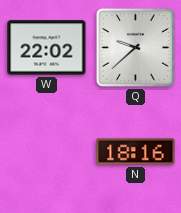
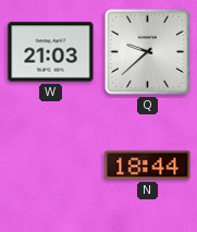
W: 22:02 -> 21:03 (51, 52)
N: 18:16 -> 18:44 (148, 166)
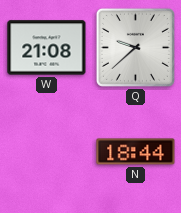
W: 21:03 -> 21:08 (47, 48)
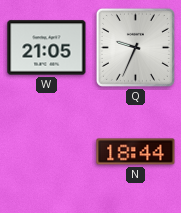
W: 21:08 -> 21:05 (47, 48)
Q: 9:38 -> 9:34 (135, 47)
